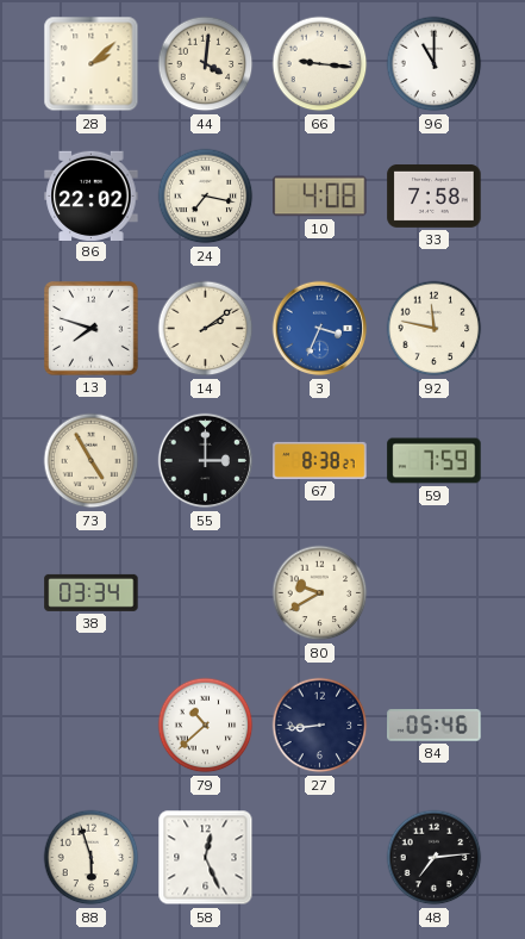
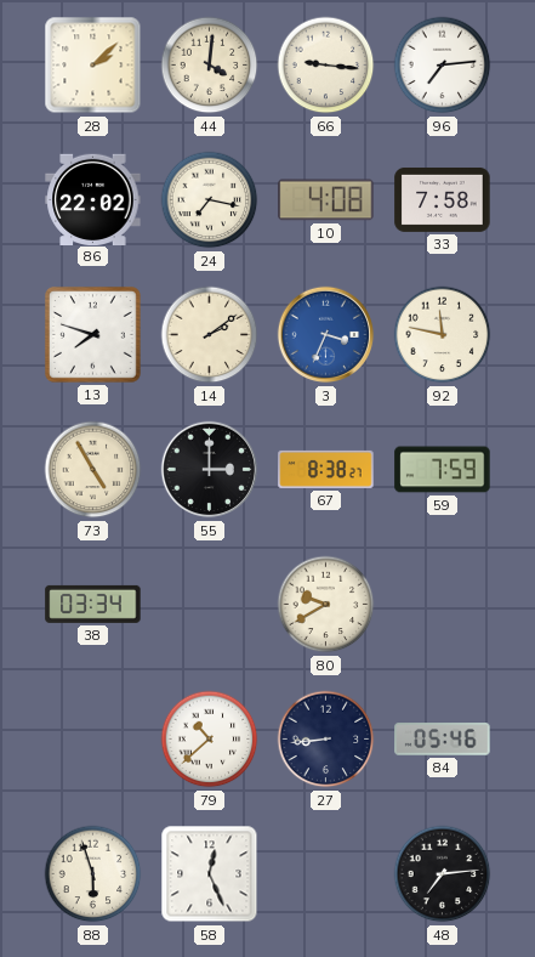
96: 11:00 -> 7:14 (443, 66)
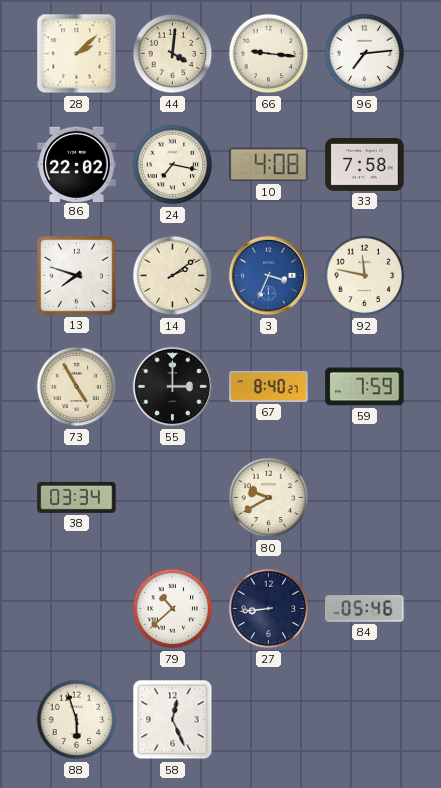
67: 8:38 -> 8:40 (269, 386)
48: 7:14 -> none (443, 874)
